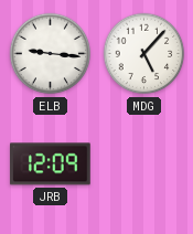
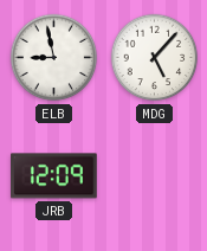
ELB: 9:16 -> 8:58 (54, 58)
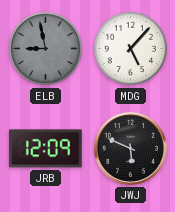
ELB dial: white -> grey (46, 49)
JWJ: none -> 5:49 (130, 148)
